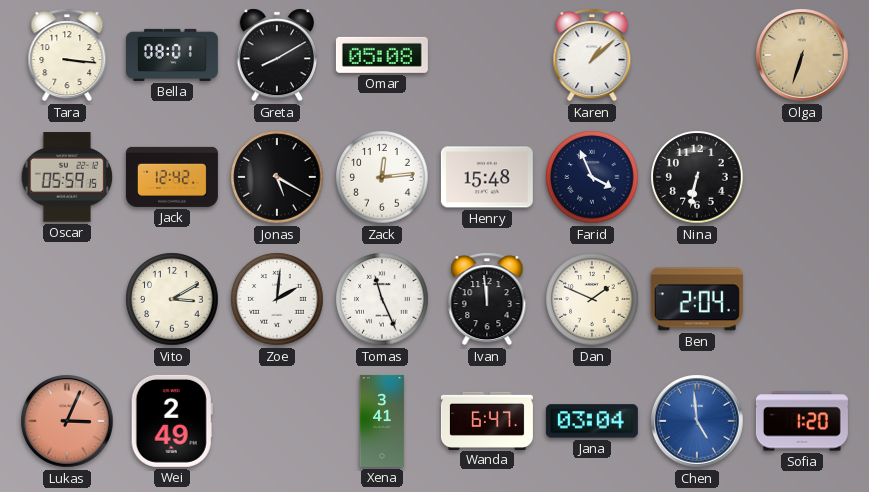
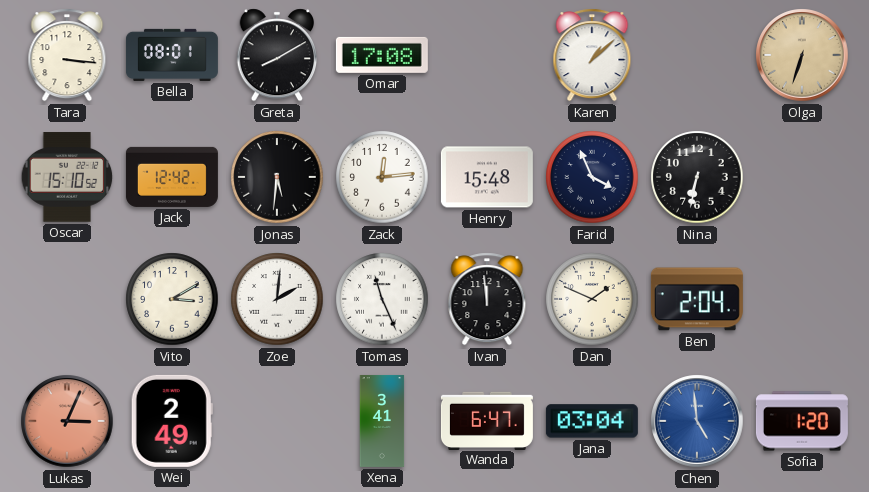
Omar: 05:08 -> 17:08 (382, 55)
Oscar: 05:59 -> 15:10 (67, 177)
Jonas: 5:20 -> 5:31 (277, 177)
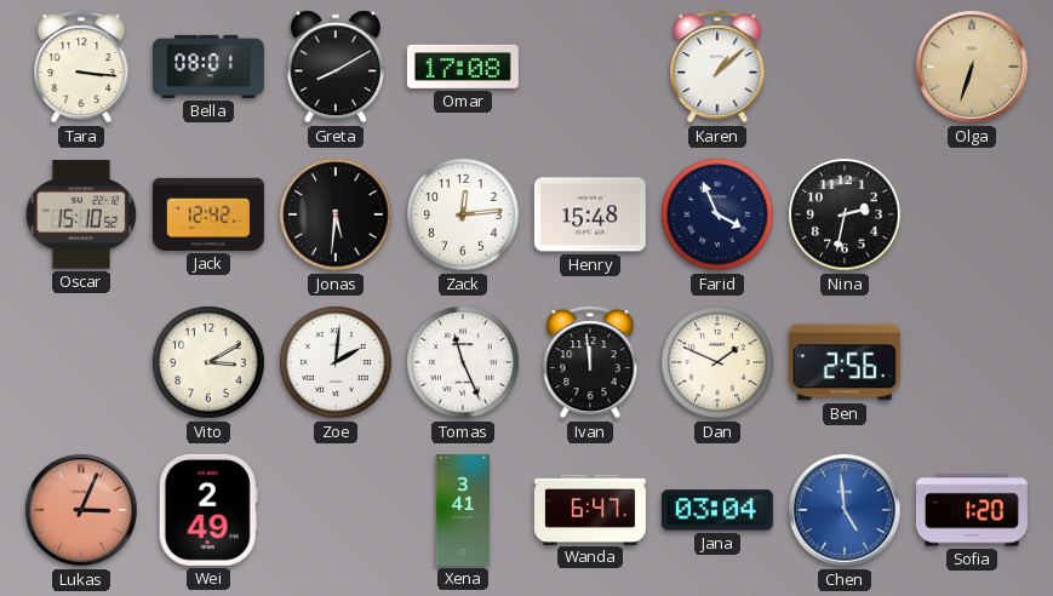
Nina: 6:32 -> 2:32 (845, 214)
Ben: 2:04 -> 2:56 (845, 362)
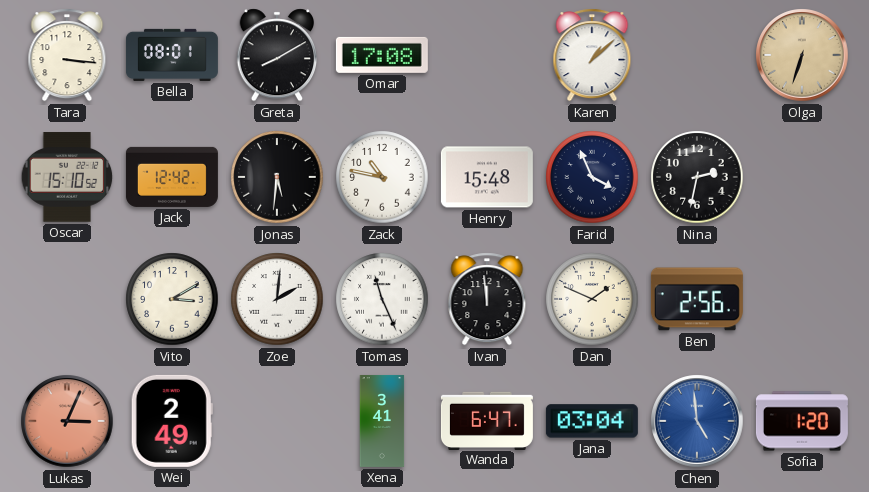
Zack: 12:14 -> 10:47 (382, 177)
